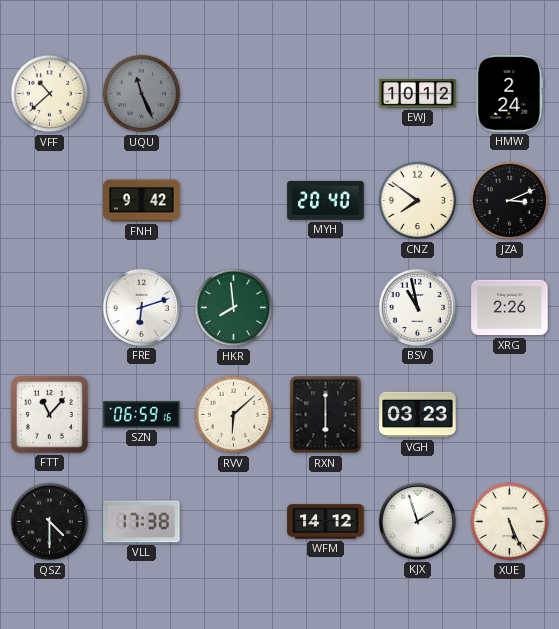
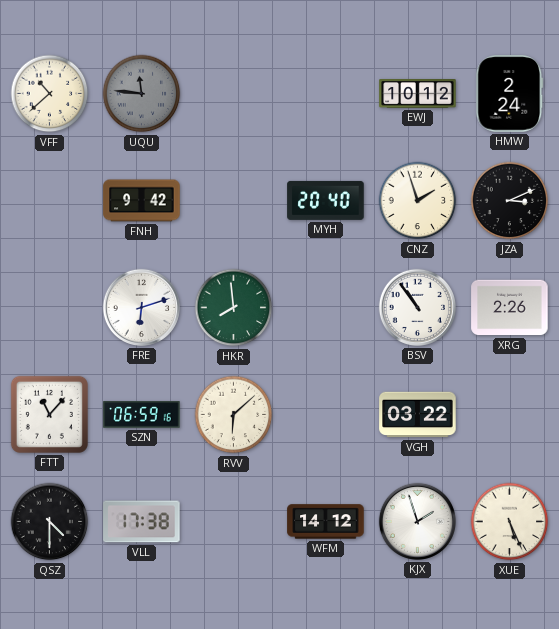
UQU: 11:26 -> 11:46 (142, 94)
CNZ: 7:51 -> 1:57 (418, 201)
BSV: 10:58 -> 10:54 (417, 307)
RXN: 6:00 -> none (326, 415)
VGH: 03:23 -> 03:22 (418, 415)
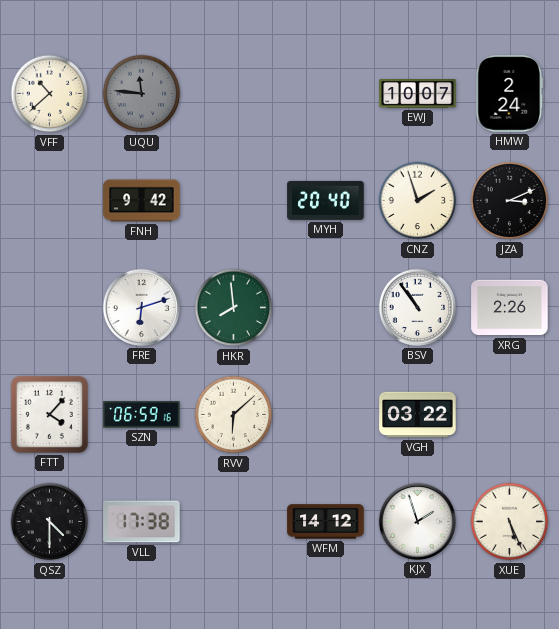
EWJ: 10:12 -> 10:07 (418, 94)
FTT: 11:07 -> 4:07 (49, 414)
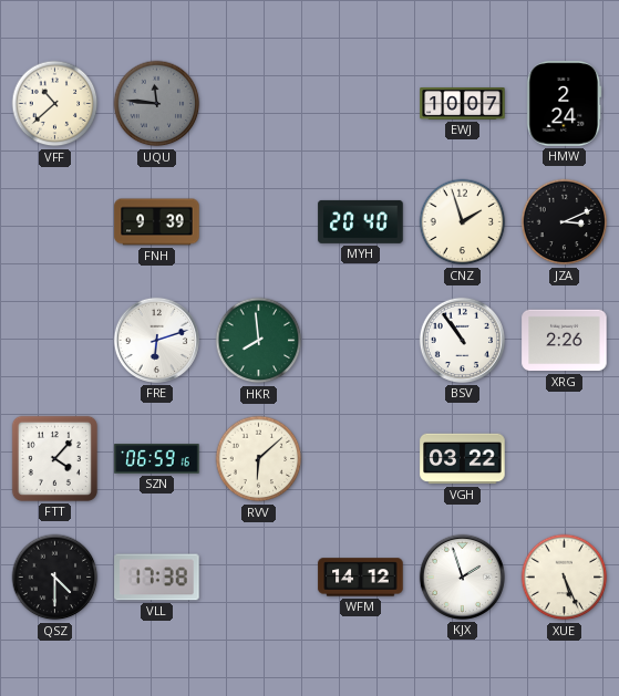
FNH: 9:42 -> 9:39 (157, 222)
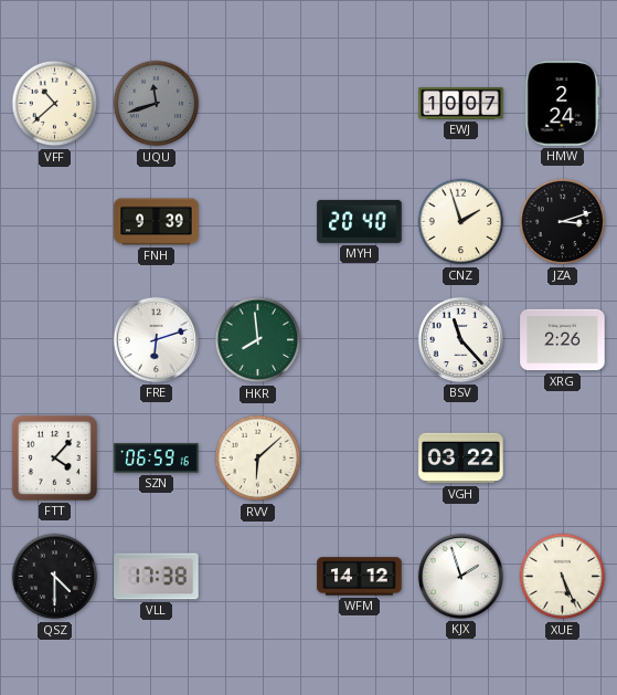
UQU: 11:46 -> 11:42 (157, 104)
JZA: 3:11 -> 3:12 (563, 222)
BSV: 10:54 -> 11:23 (460, 339)
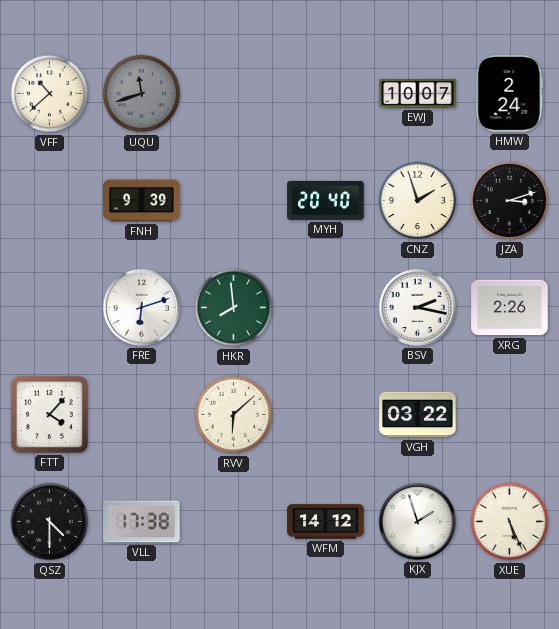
BSV: 11:23 -> 2:17 (417, 307)
SZN: 06:59 -> none (157, 459)
